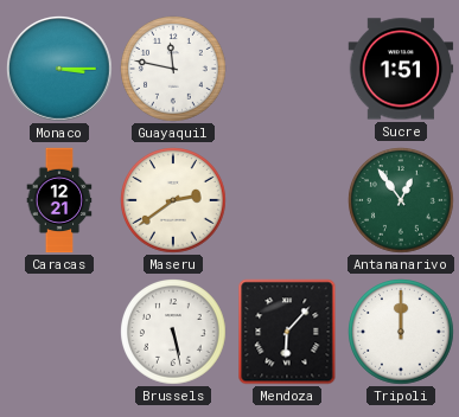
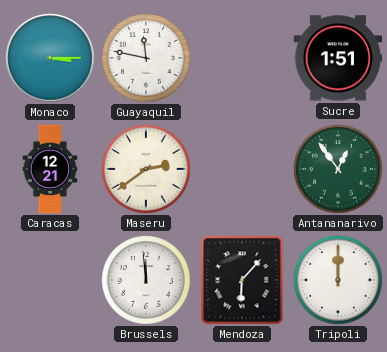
Brussels: 5:28 -> 11:59 (147, 281)
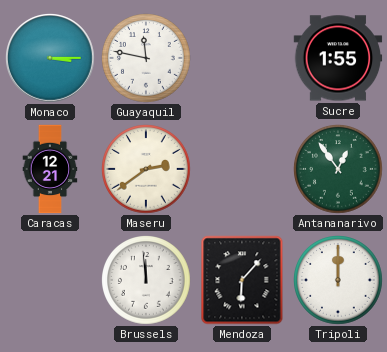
Sucre: 1:51 -> 1:55 (338, 58)
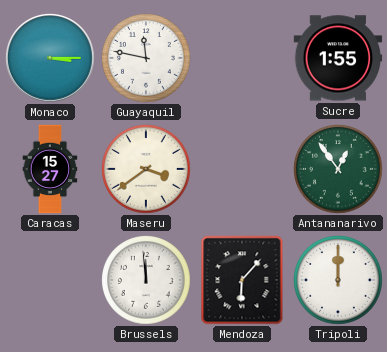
Caracas: 12:21 -> 15:27 (50, 169)
Maseru: 2:39 -> 3:39 (147, 170)
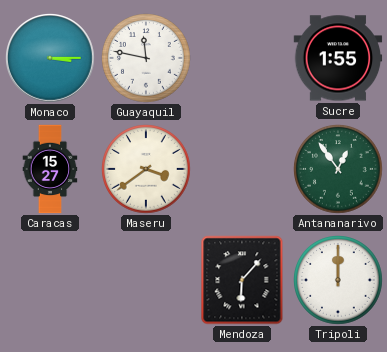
Brussels: 11:59 -> none (147, 281)
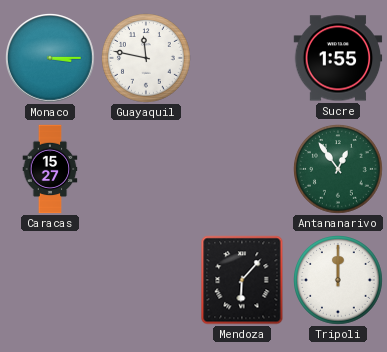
Maseru: 3:39 -> none (147, 170)
